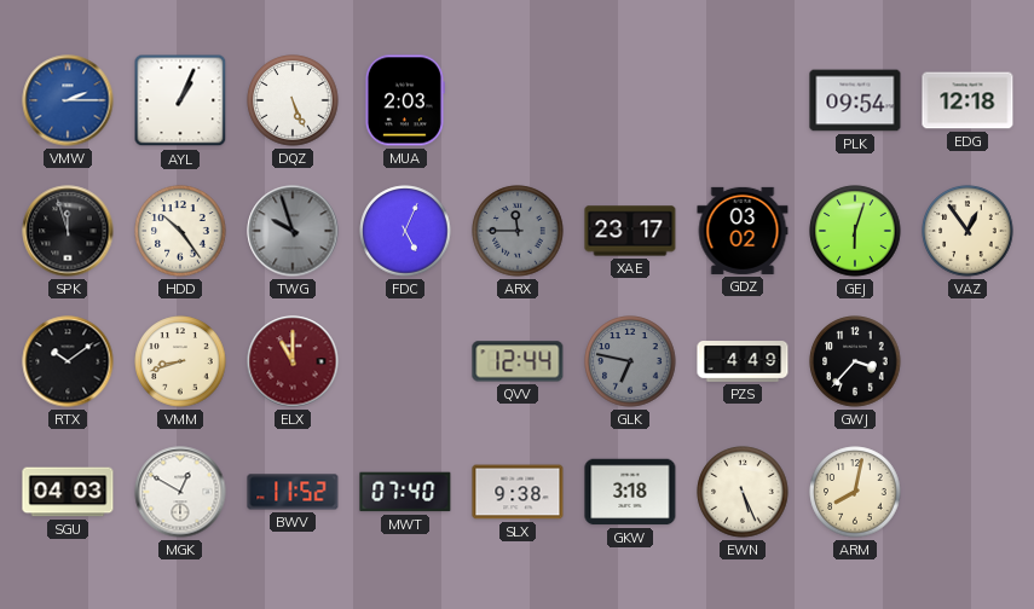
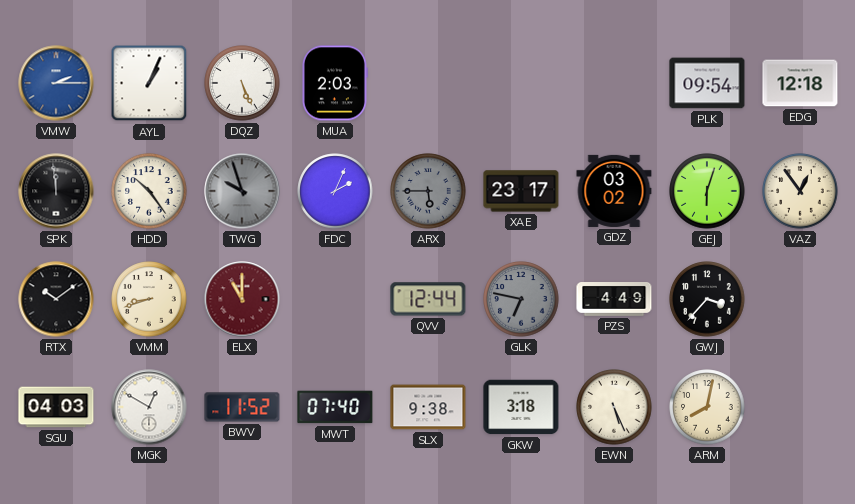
SPK: 11:57 -> 11:59 (56, 191)
FDC: 5:04 -> 2:04 (335, 191)
ARX: 11:45 -> 5:45 (428, 191)
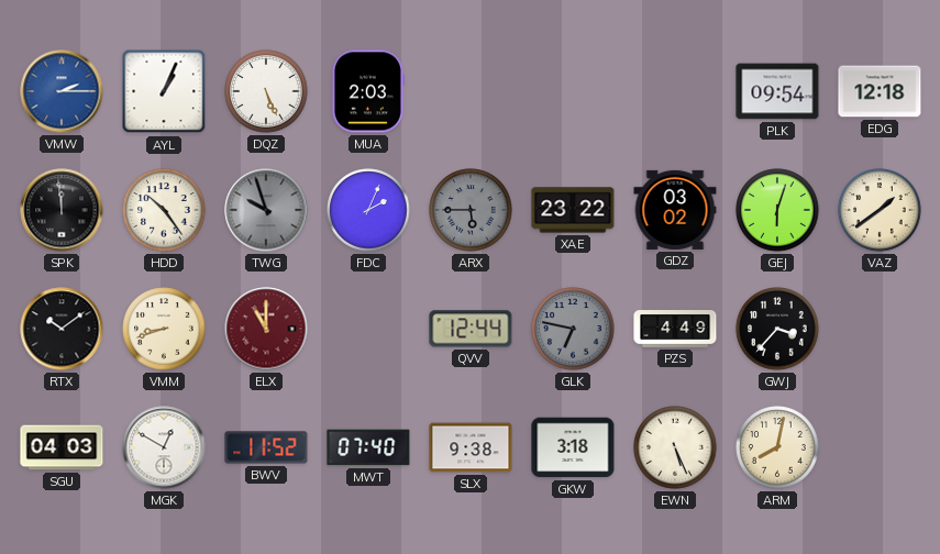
XAE: 23:17 -> 23:22 (573, 210)
VAZ: 12:54 -> 1:39 (880, 210)
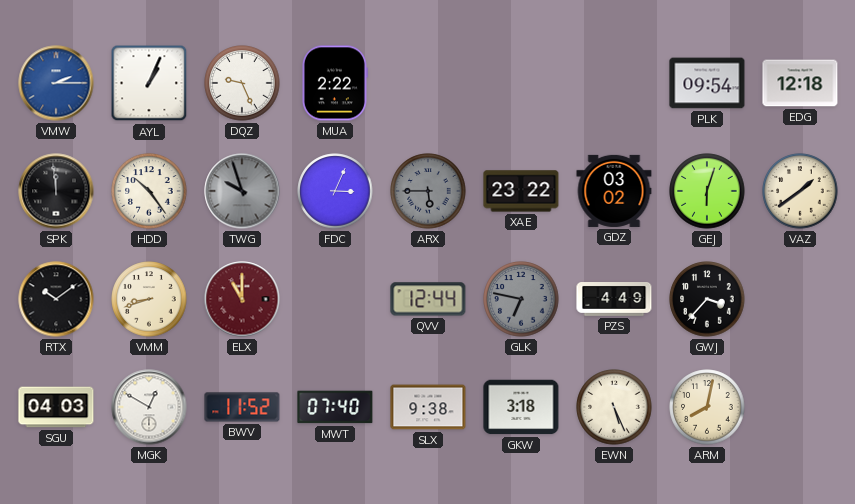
DQZ: 5:26 -> 9:26 (242, 83)
MUA: 2:03 -> 2:22 (334, 83)
FDC: 2:04 -> 3:04 (335, 191)
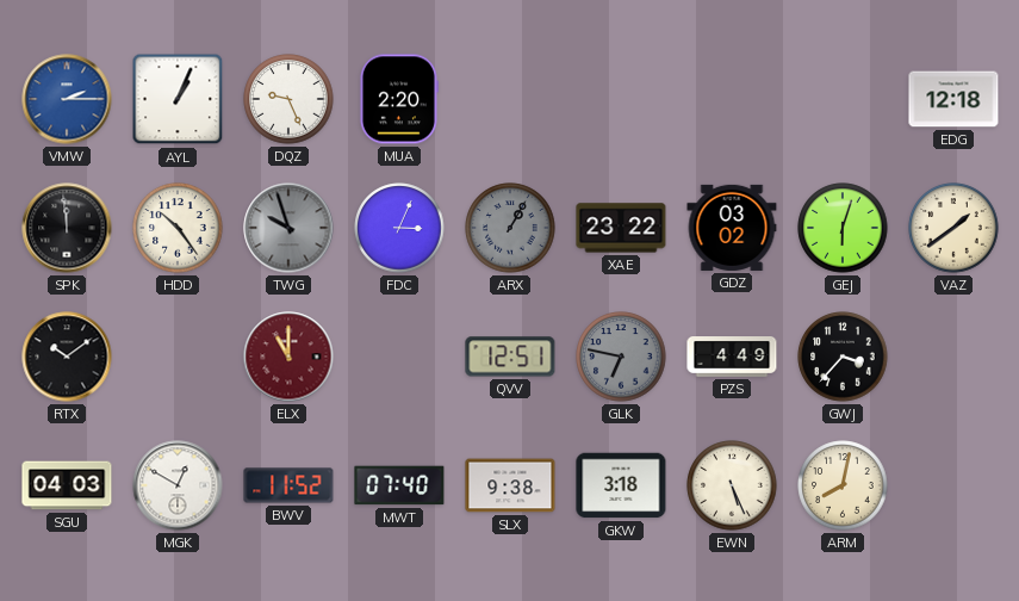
MUA: 2:22 -> 2:20 (398, 99)
PLK: 09:54 -> none (707, 83)
ARX: 5:45 -> 1:05 (510, 228)
VMM: 8:42 -> none (149, 299)
QVV: 12:44 -> 12:51 (510, 357)
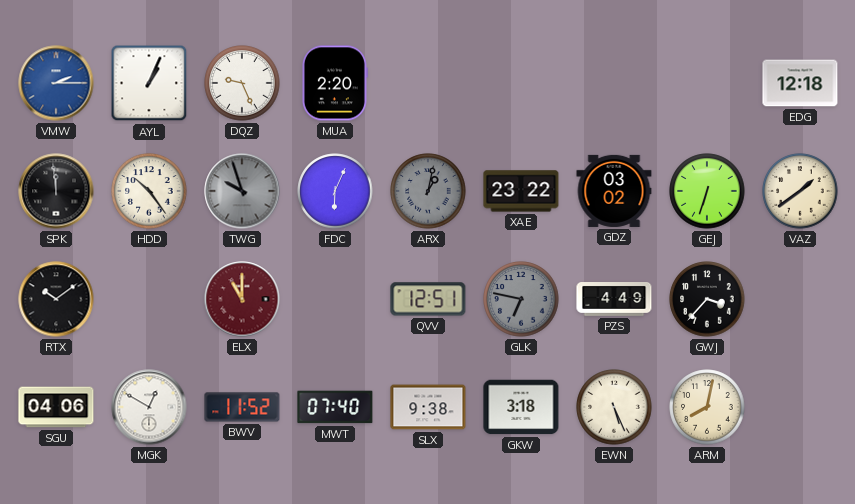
FDC: 3:04 -> 6:04 (335, 191)
ARX: 1:05 -> 1:02 (428, 191)
GEJ: 6:03 -> 6:33 (707, 191)
SGU: 04:03 -> 04:06 (56, 407)
